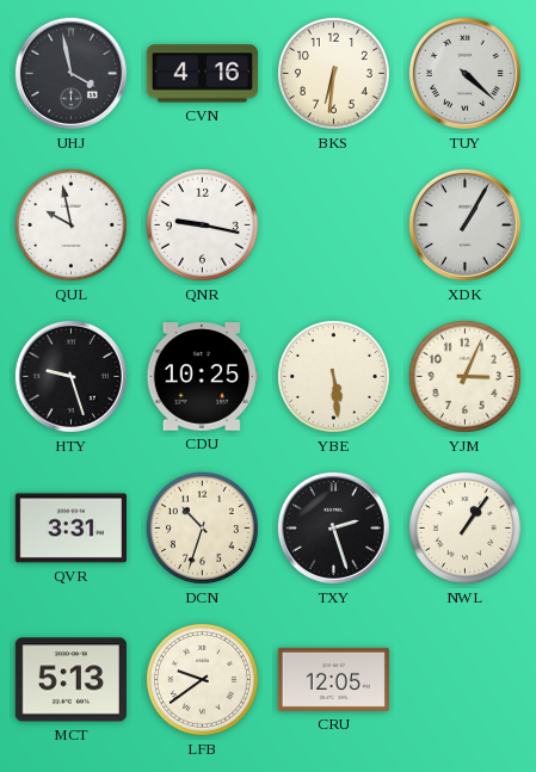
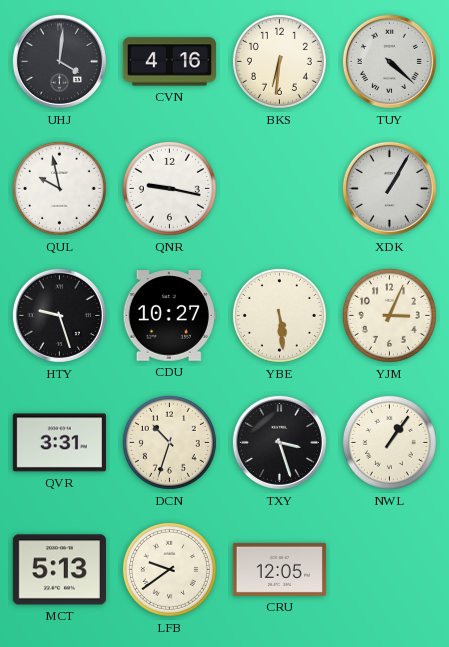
UHJ: 3:58 -> 4:01 (59, 61)
CDU: 10:25 -> 10:27 (169, 316)
TXY: 2:27 -> 3:27 (279, 442)
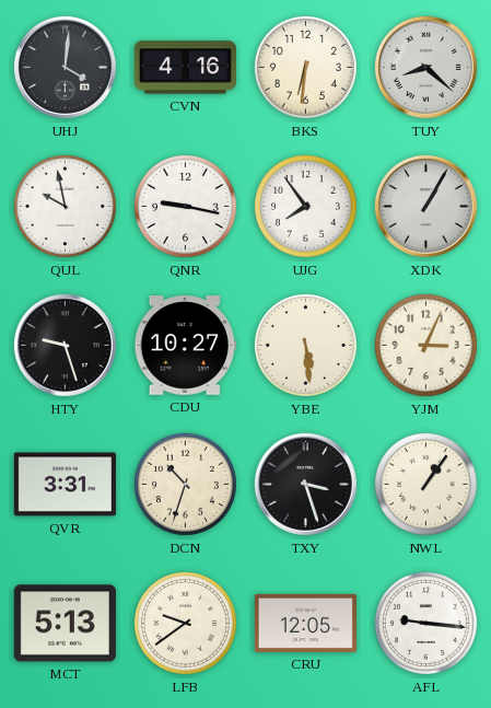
TUY: 4:22 -> 8:22 (425, 67)
UJG: none -> 7:54 (305, 206)
AFL: none -> 9:16 (425, 623)
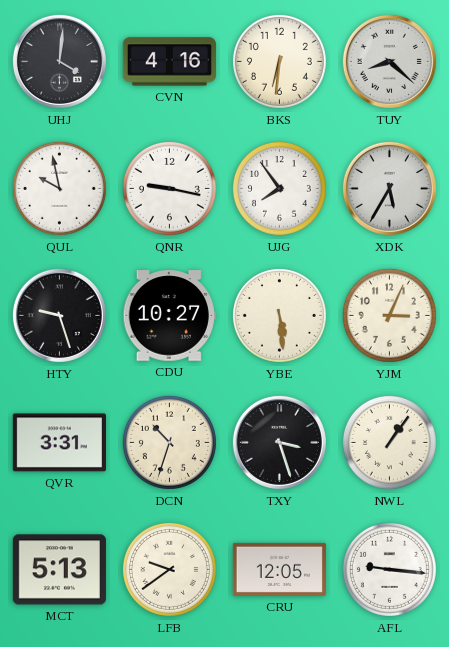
XDK: 1:05 -> 5:35 (389, 188)
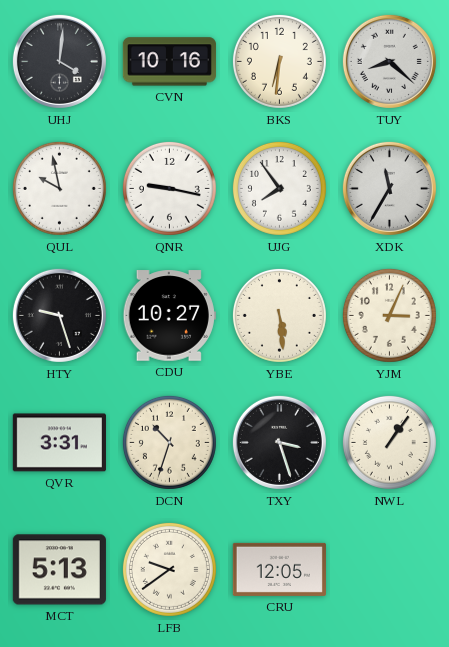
CVN: 4:16 -> 10:16 (169, 62)
XDK: 5:35 -> 11:35 (389, 188)
AFL: 9:16 -> none (389, 569)
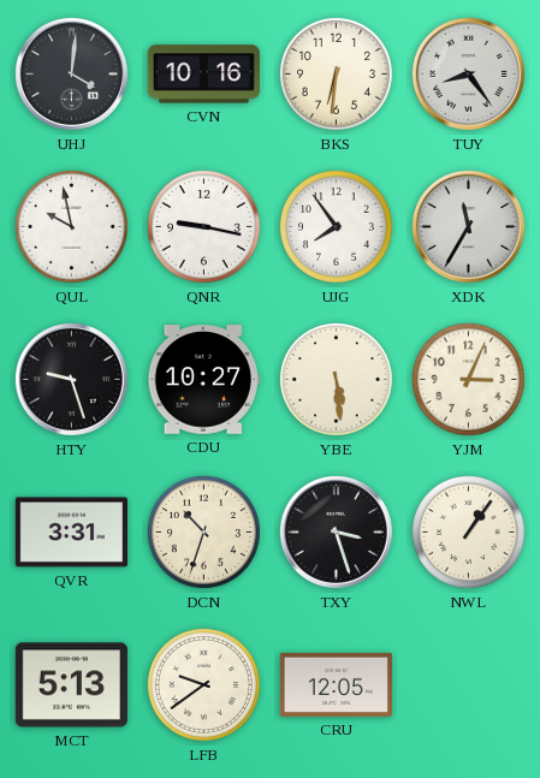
TUY: 8:22 -> 8:24 (468, 73)
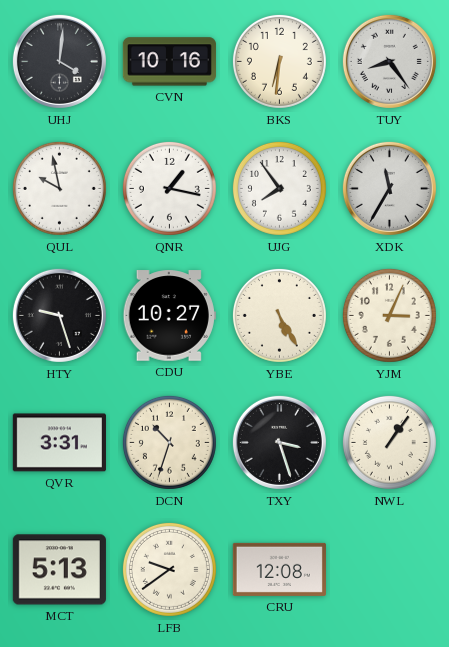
QNR: 9:17 -> 1:17 (169, 188)
YBE: 5:29 -> 5:25 (279, 315)
CRU: 12:05 -> 12:08 (279, 569)
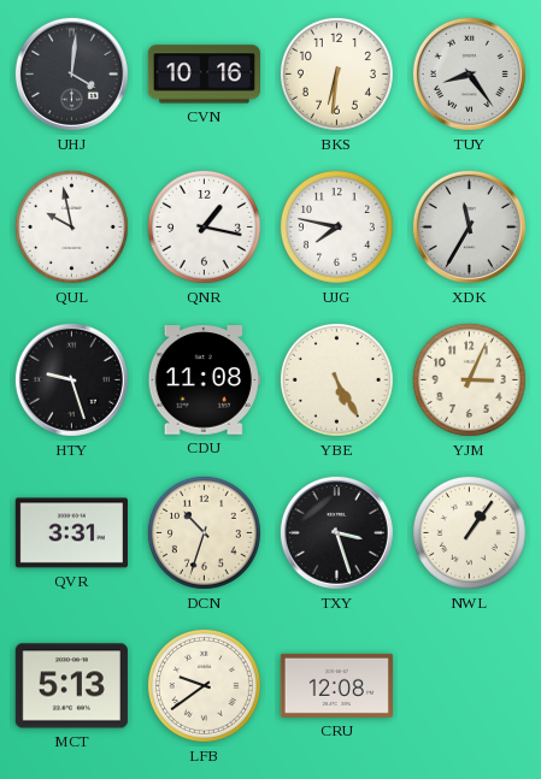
UJG: 7:54 -> 7:47 (336, 226)
CDU: 10:27 -> 11:08 (204, 380)
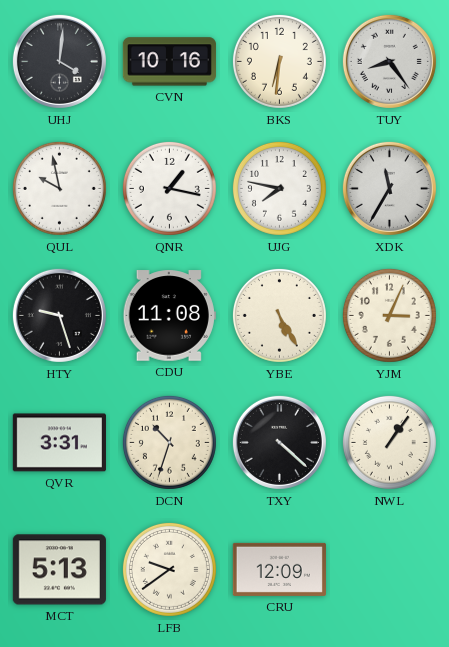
TXY: 3:27 -> 4:22 (279, 442)
CRU: 12:08 -> 12:09 (279, 569)
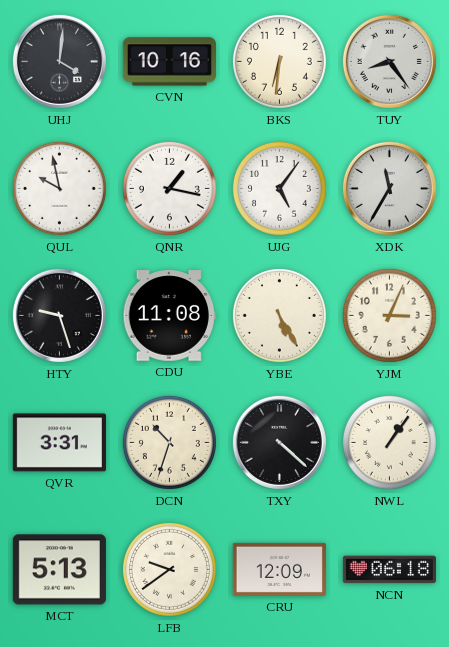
UJG: 7:47 -> 5:06 (279, 188)
NCN: none -> 06:18 (389, 570)
